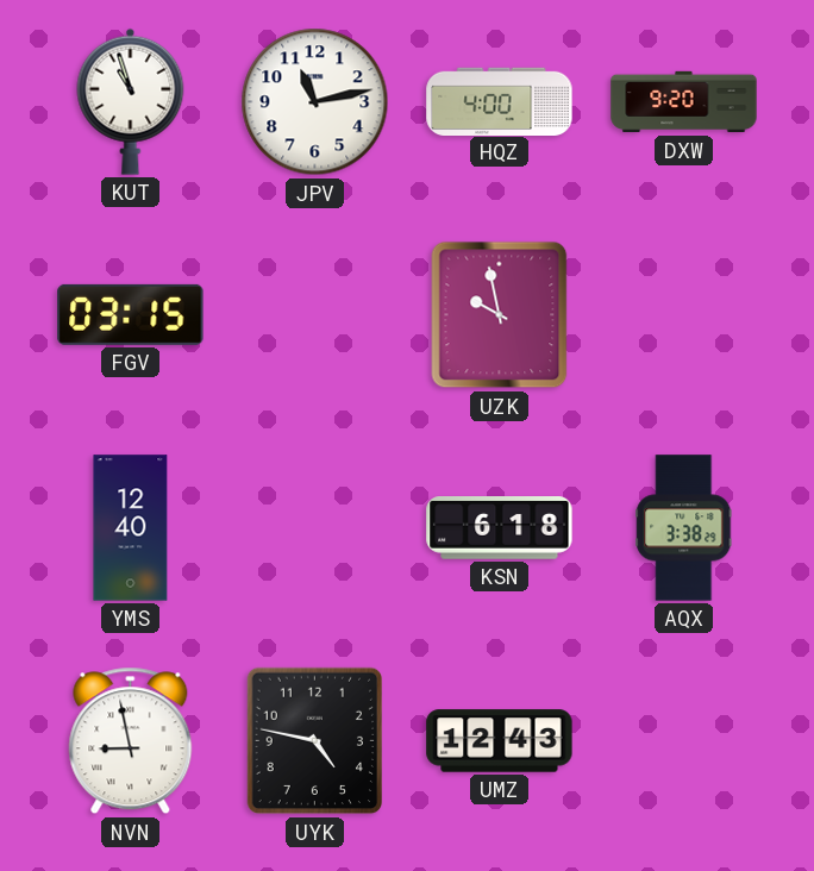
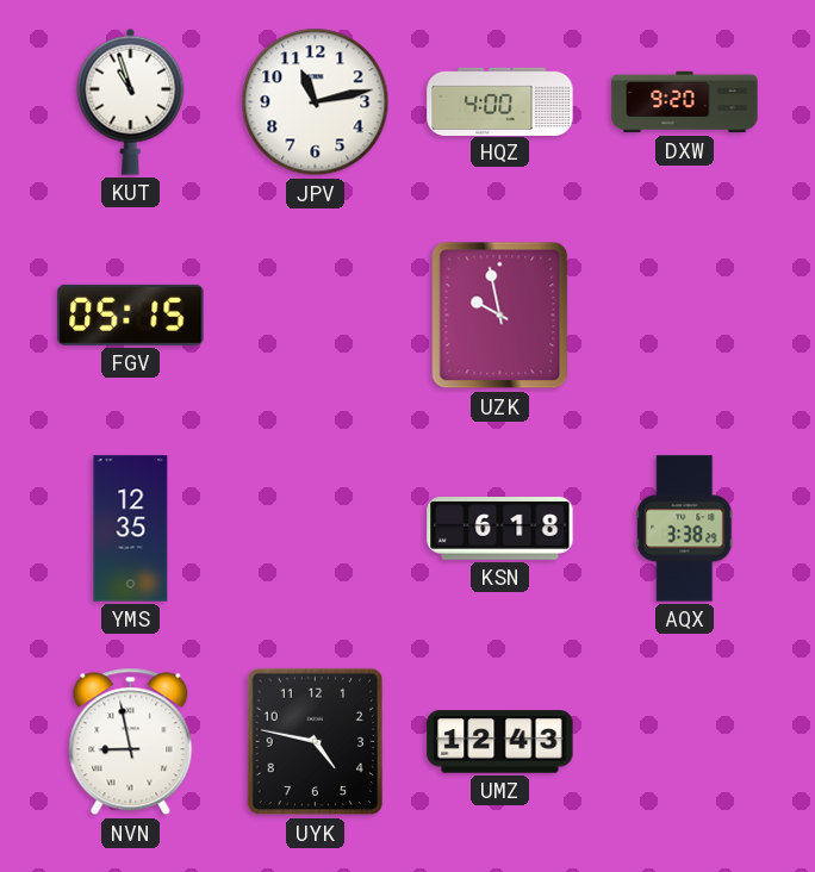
FGV: 03:15 -> 05:15 (131, 314)
YMS: 12:40 -> 12:35 (131, 529)
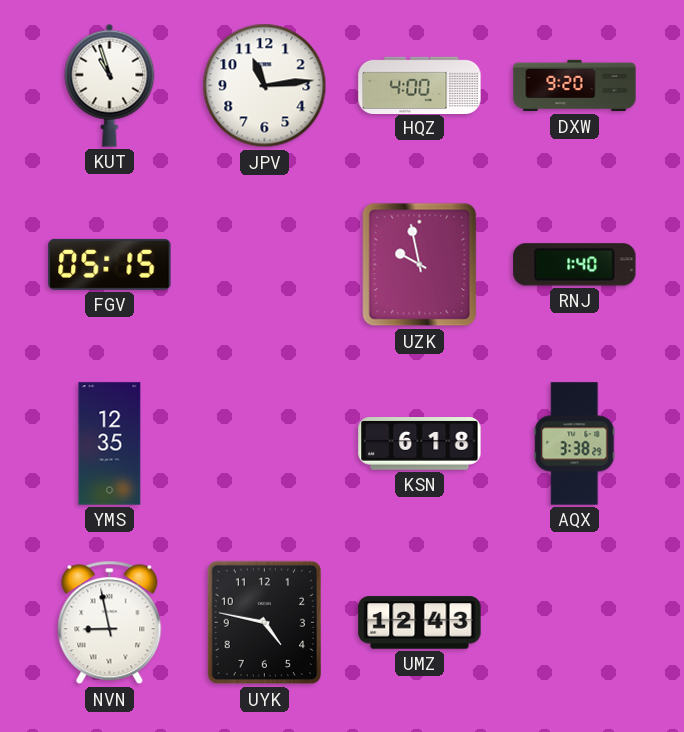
JPV: 11:13 -> 11:14 (265, 86)
RNJ: none -> 1:40 (575, 265)
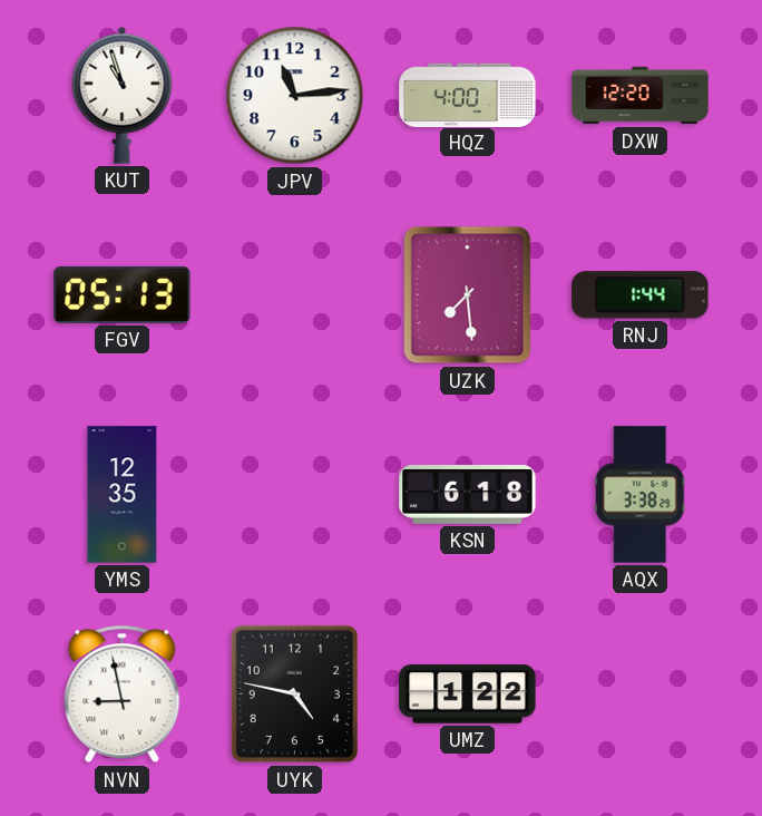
DXW: 9:20 -> 12:20 (641, 96)
FGV: 05:15 -> 05:13 (123, 294)
UZK: 9:58 -> 7:29 (468, 295)
RNJ: 1:40 -> 1:44 (641, 295)
UMZ: 12:43 -> 1:22 (468, 694)
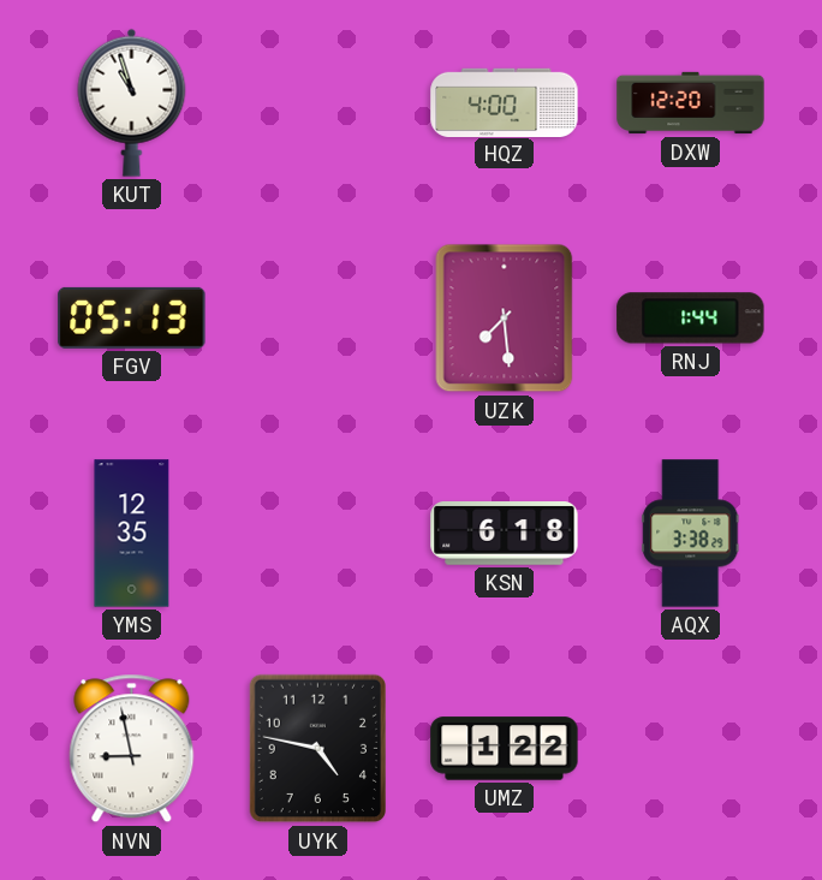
JPV: 11:14 -> none (295, 96)
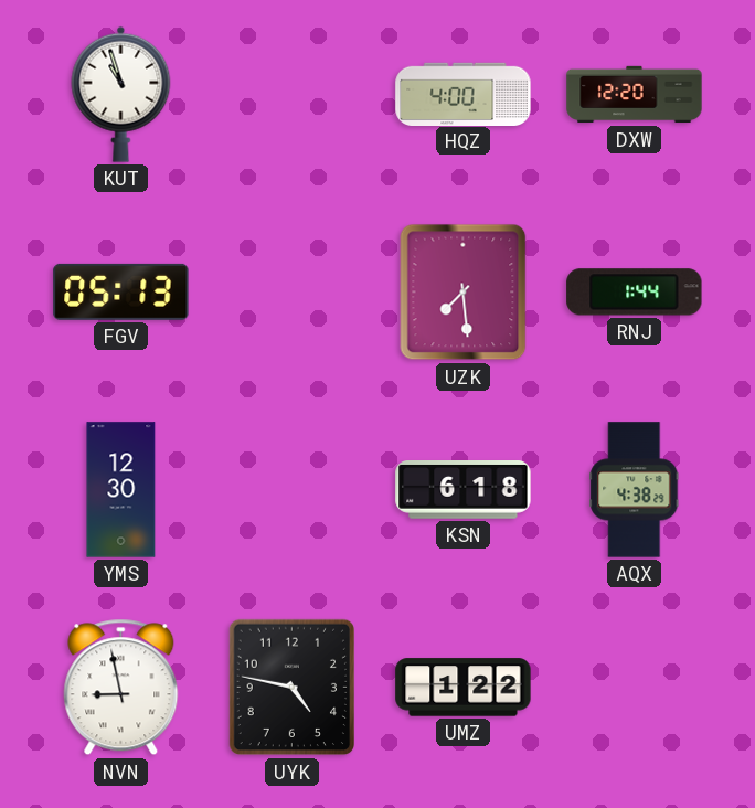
YMS: 12:35 -> 12:30 (121, 490)
AQX: 3:38 -> 4:38 (635, 490)
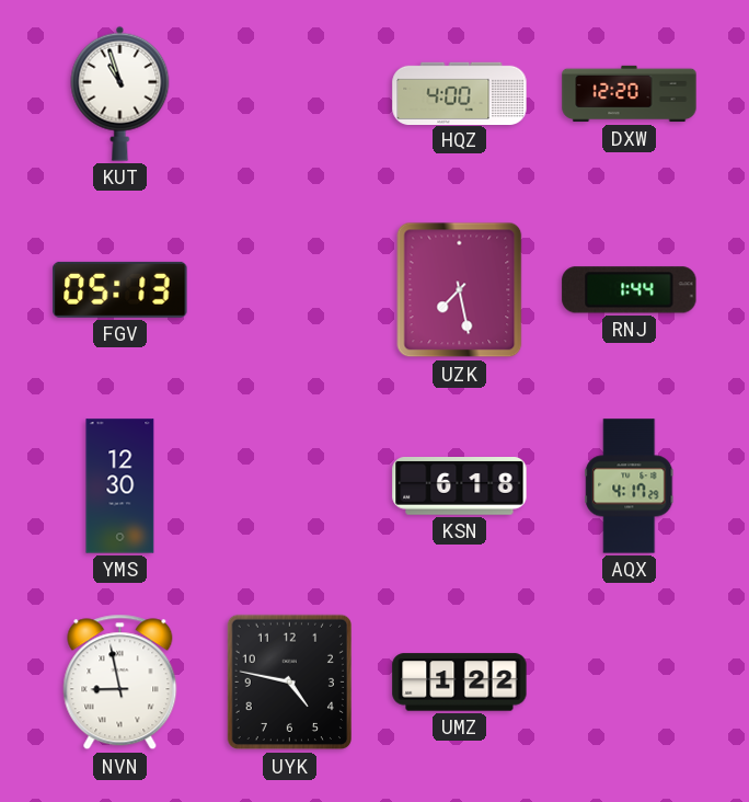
UZK: 7:29 -> 7:28 (460, 290)
AQX: 4:38 -> 4:17 (630, 486)
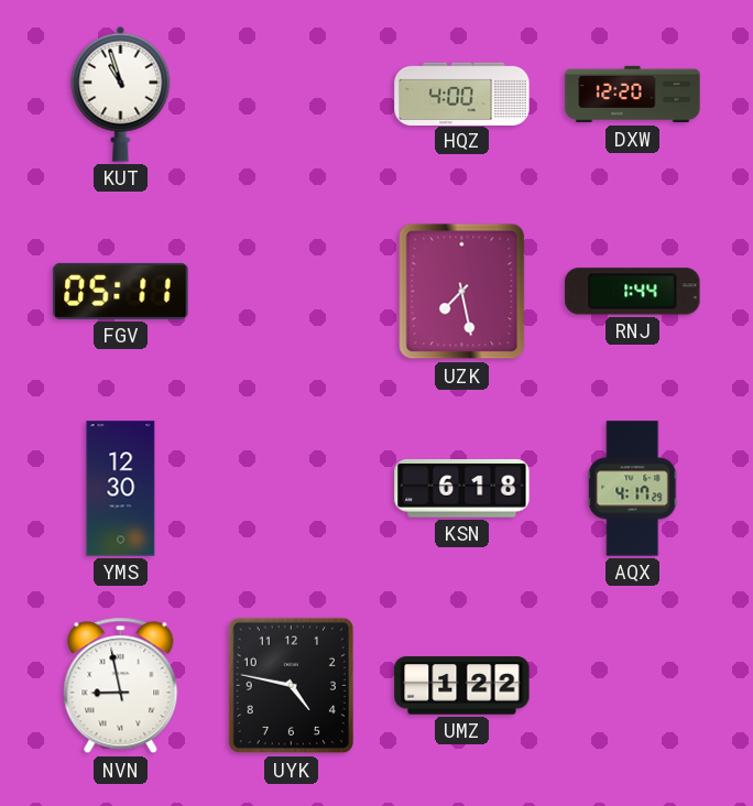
FGV: 05:13 -> 05:11 (121, 291)
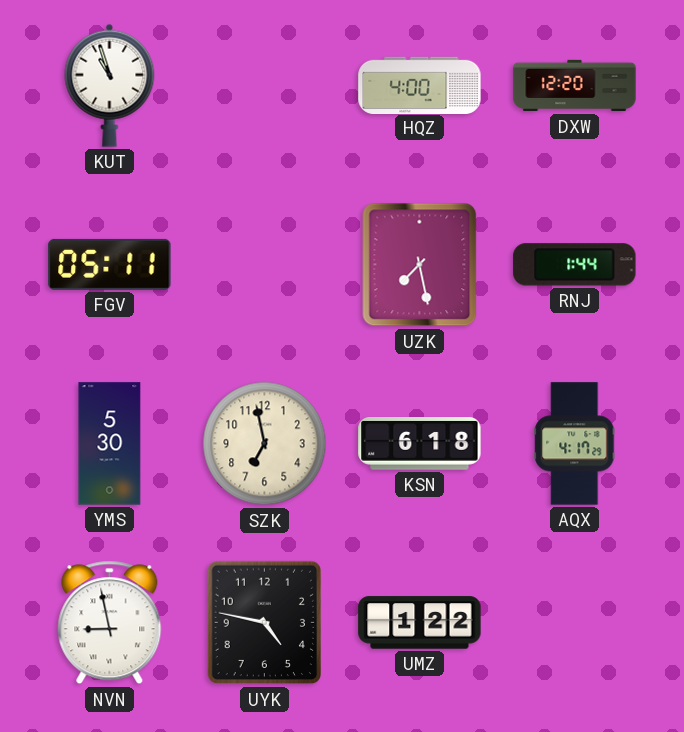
YMS: 12:30 -> 5:30 (110, 444)
SZK: none -> 6:58 (265, 444)
